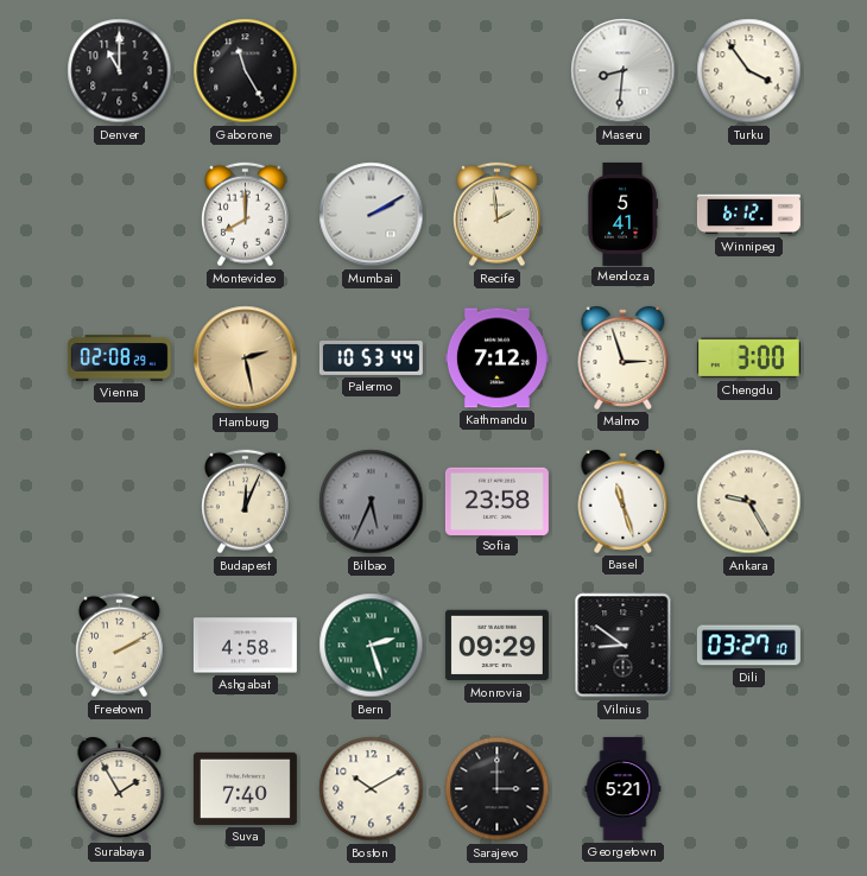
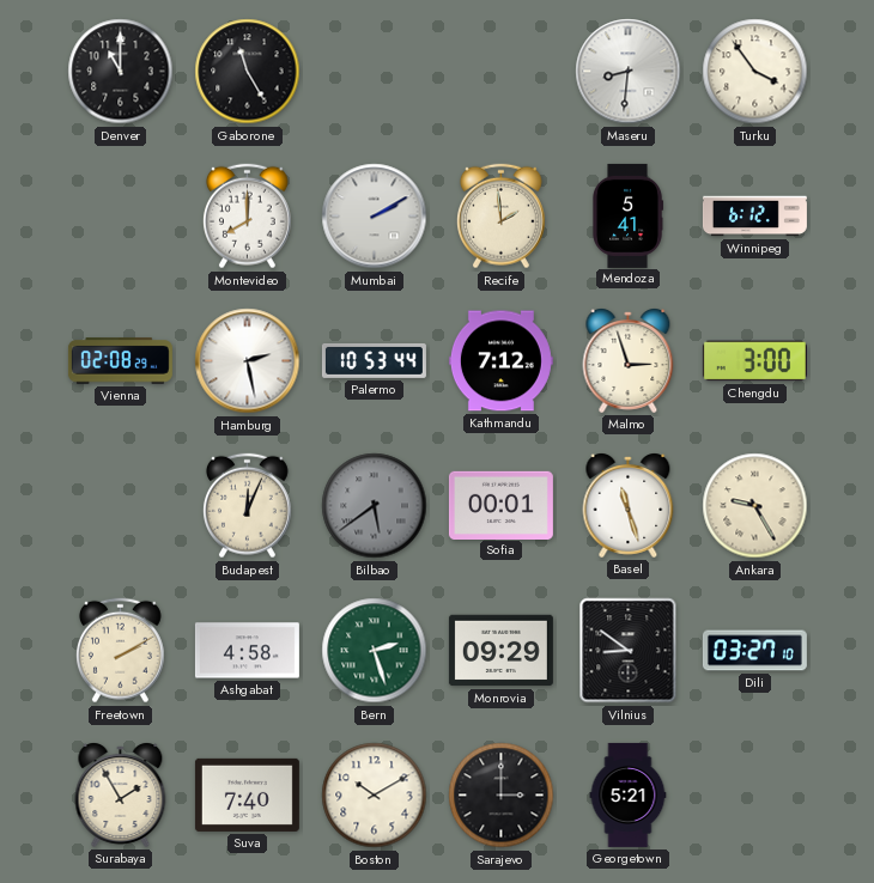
Hamburg dial: champagne -> white (248, 361)
Bilbao: 5:34 -> 5:39 (375, 506)
Sofia: 23:58 -> 00:01 (500, 505)
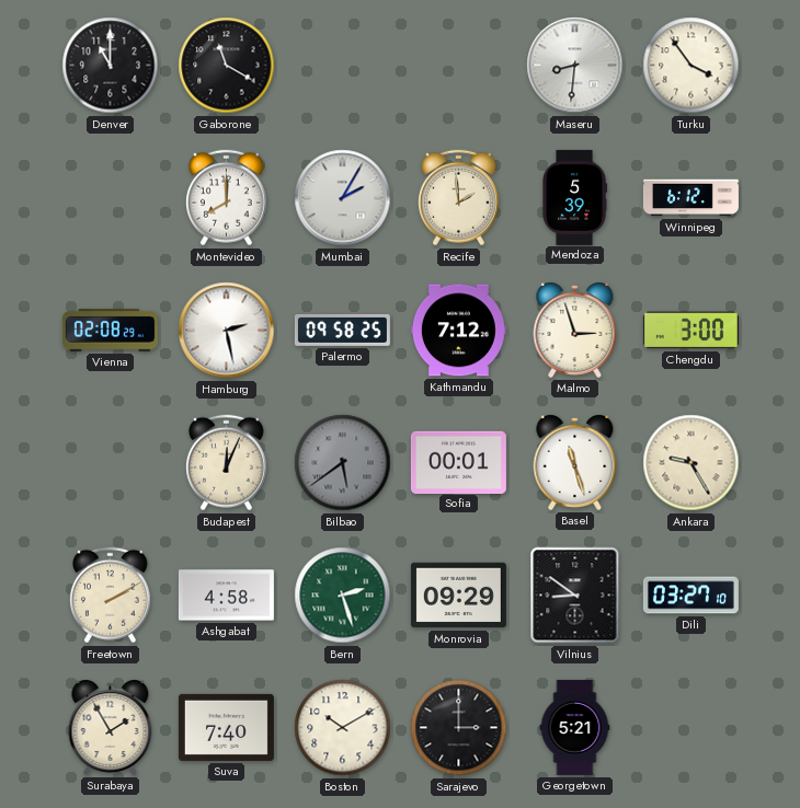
Gaborone: 11:25 -> 11:20 (227, 66)
Mumbai: 2:10 -> 2:05 (343, 198)
Mendoza: 5:41 -> 5:39 (574, 197)
Palermo: 10:53 -> 09:58 (342, 330)
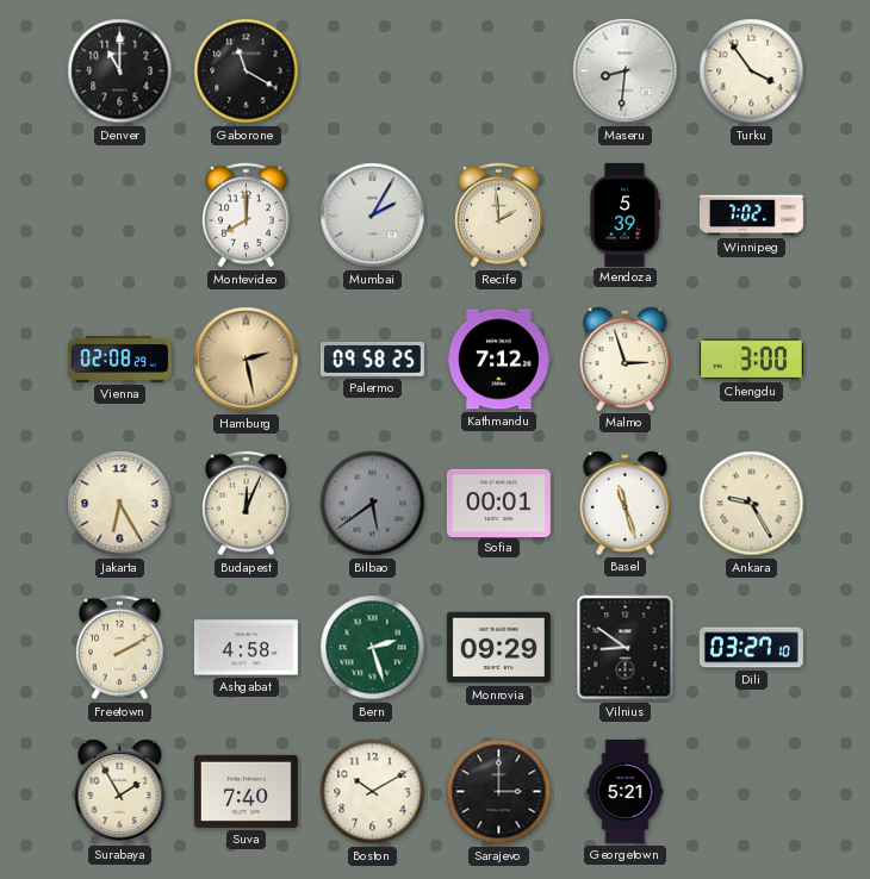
Winnipeg: 6:12 -> 7:02 (751, 216)
Hamburg dial: white -> champagne (247, 360)
Jakarta: none -> 6:25 (120, 504)
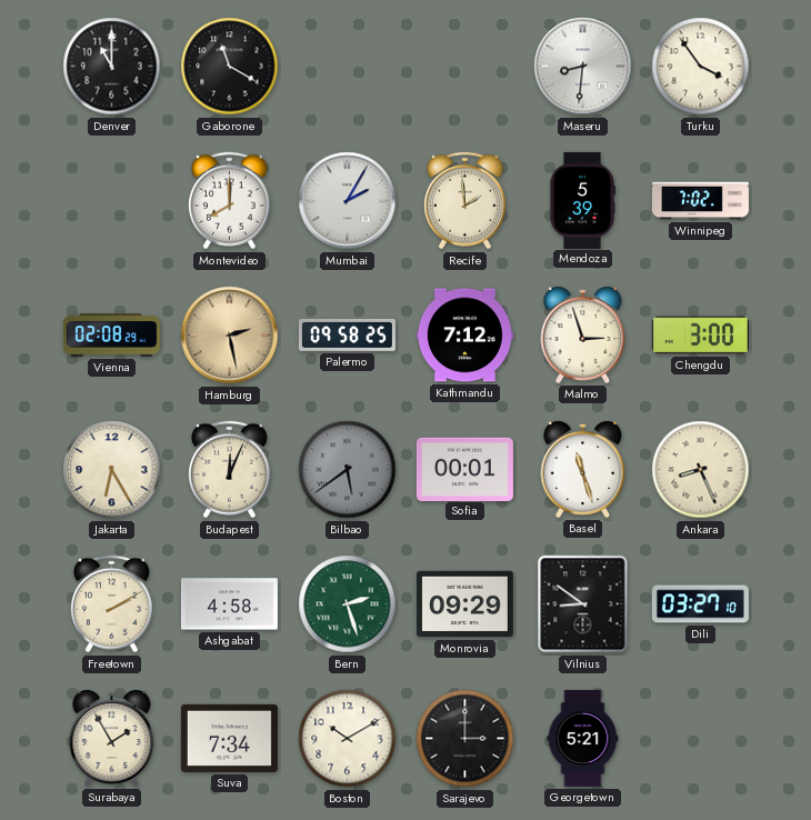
Ankara: 9:25 -> 8:26 (701, 470)
Suva: 7:40 -> 7:34 (229, 738)
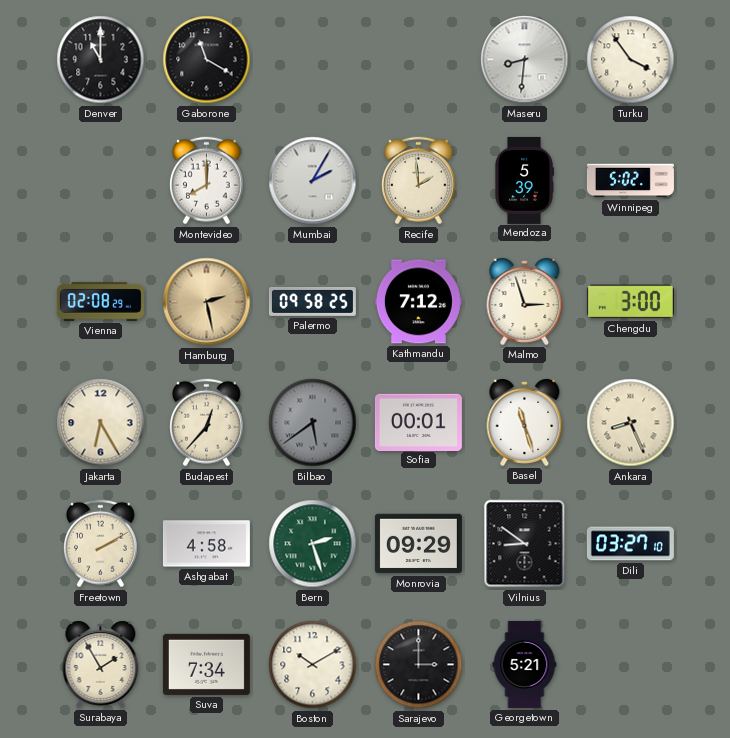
Winnipeg: 7:02 -> 5:02 (630, 181)
Budapest: 12:04 -> 12:37 (206, 423)
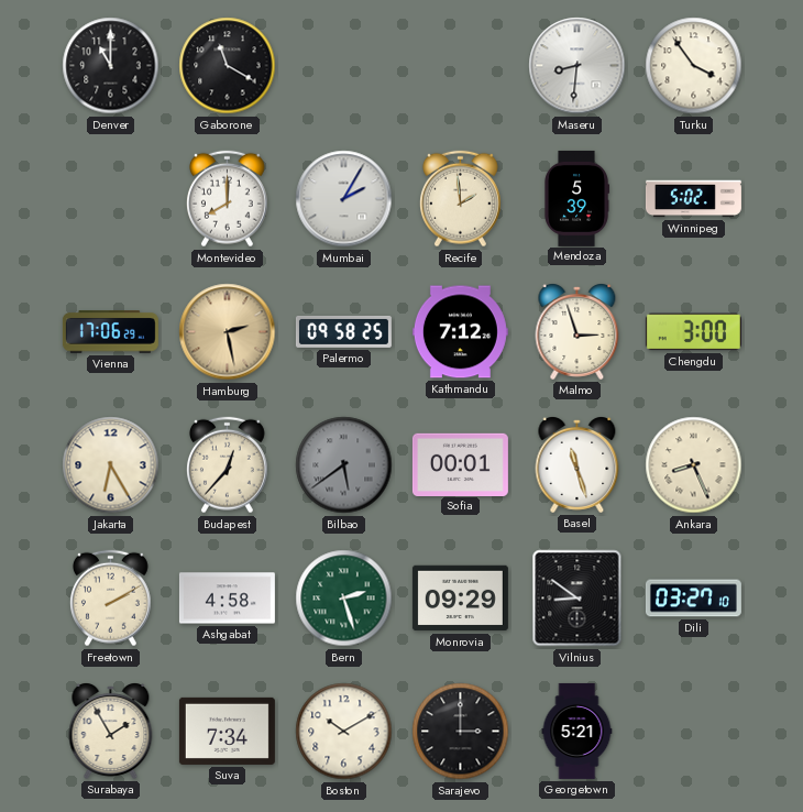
Vienna: 02:08 -> 17:06 (110, 332)
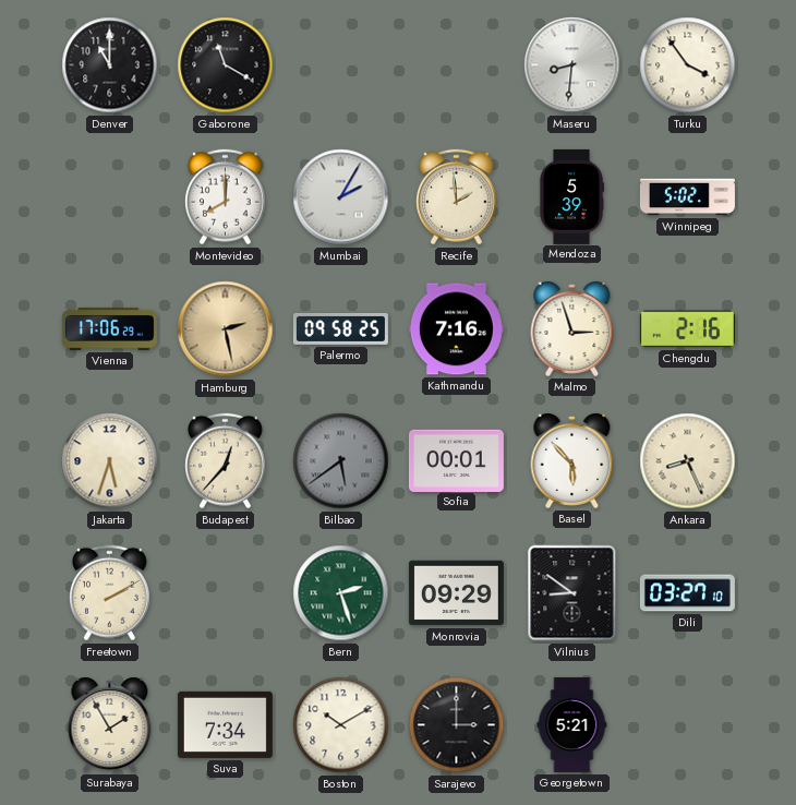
Kathmandu: 7:12 -> 7:16 (456, 329)
Chengdu: 3:00 -> 2:16 (687, 329)
Jakarta: 6:25 -> 5:33 (110, 461)
Basel: 11:27 -> 5:53 (572, 461)
Ashgabat: 4:58 -> none (227, 599)
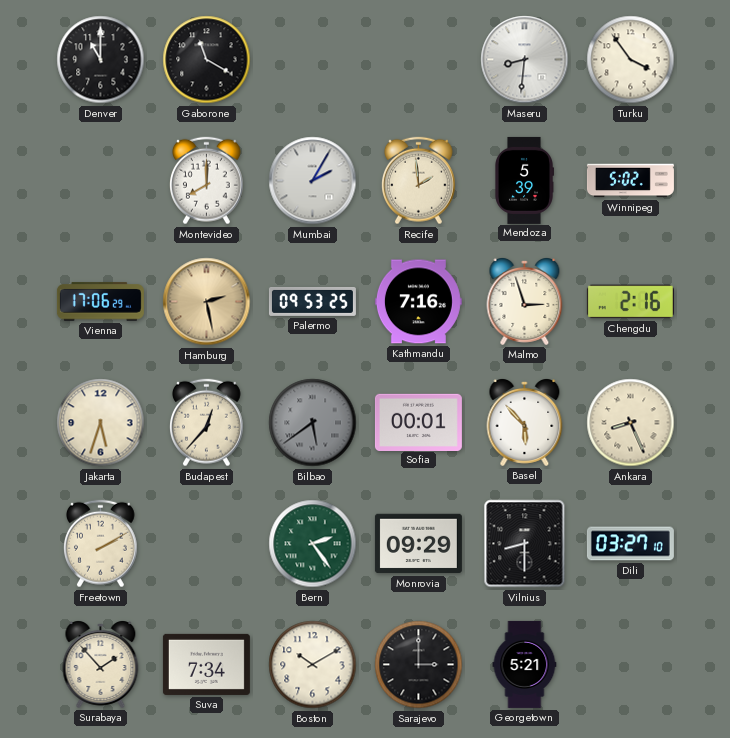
Palermo: 09:58 -> 09:53 (312, 301)
Bern: 2:27 -> 2:24 (313, 544)
Vilnius: 8:51 -> 8:30 (525, 544)
Surabaya: 1:55 -> 1:53 (101, 665)
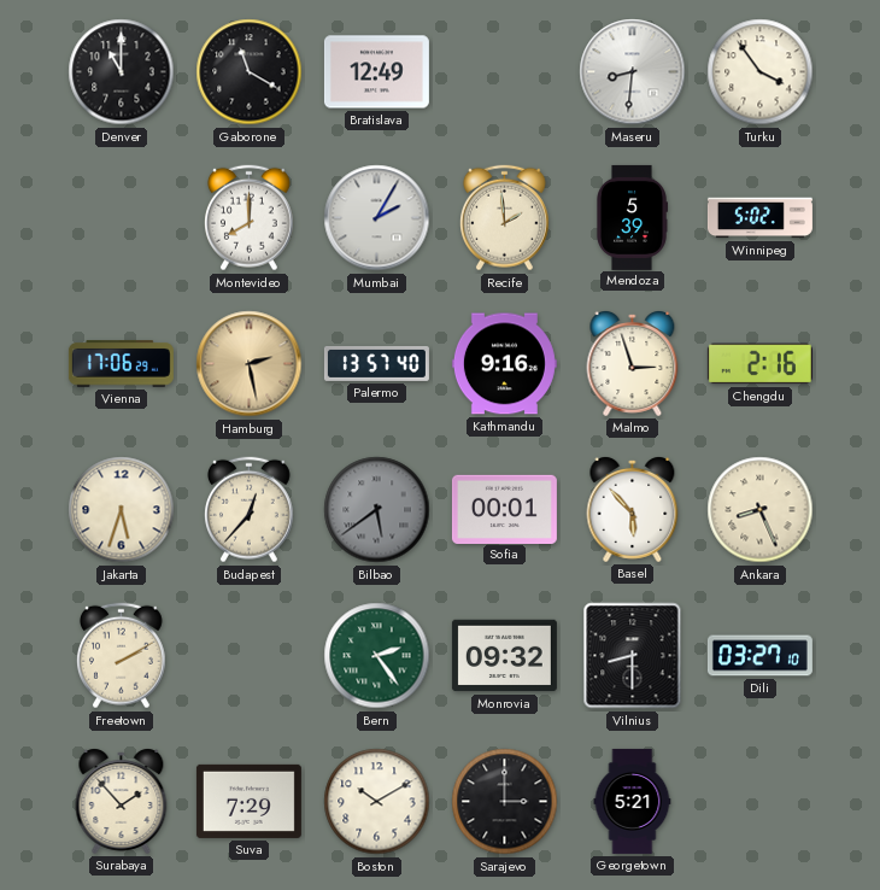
Bratislava: none -> 12:49 (376, 72)
Palermo: 09:53 -> 13:57 (376, 363)
Kathmandu: 7:16 -> 9:16 (504, 364)
Monrovia: 09:29 -> 09:32 (504, 656)
Suva: 7:34 -> 7:29 (248, 801)
